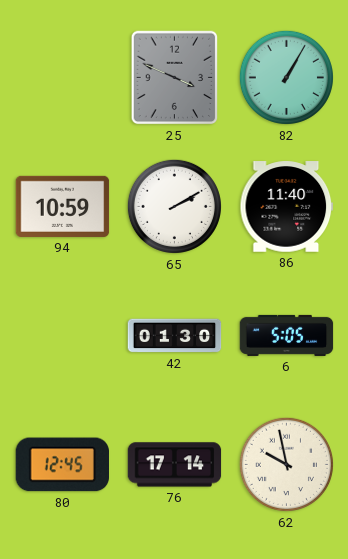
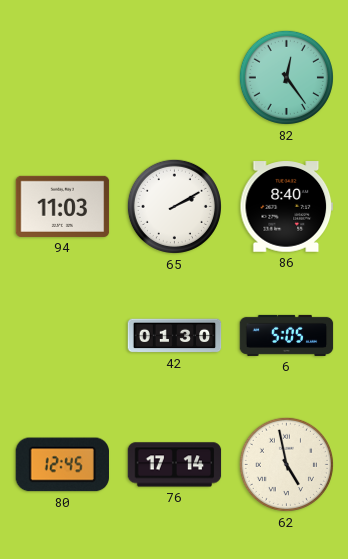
25: 3:49 -> none (175, 78)
82: 1:05 -> 12:24 (286, 77)
94: 10:59 -> 11:03 (63, 206)
86: 11:40 -> 8:40 (287, 207)
62: 9:58 -> 4:58 (286, 464)
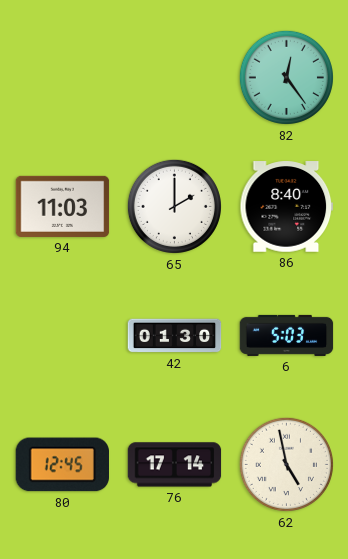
65: 2:10 -> 2:00 (174, 206)
6: 5:05 -> 5:03 (287, 335)
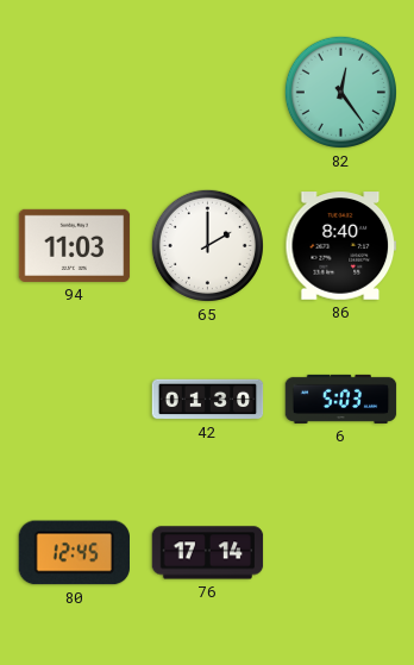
62: 4:58 -> none (286, 464)
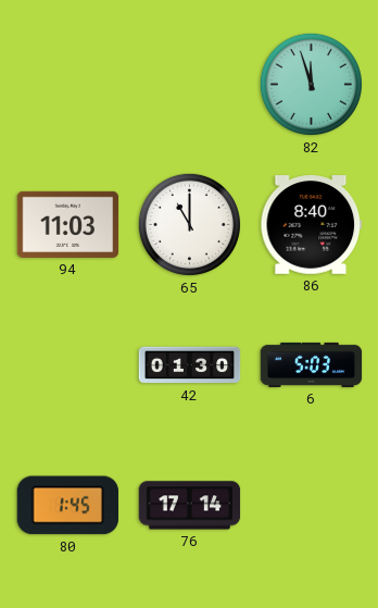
82: 12:24 -> 11:57 (311, 84)
65: 2:00 -> 11:00 (189, 224)
80: 12:45 -> 1:45 (67, 506)
